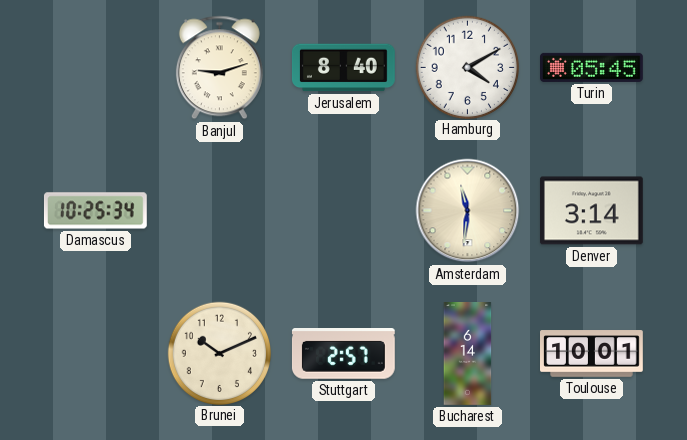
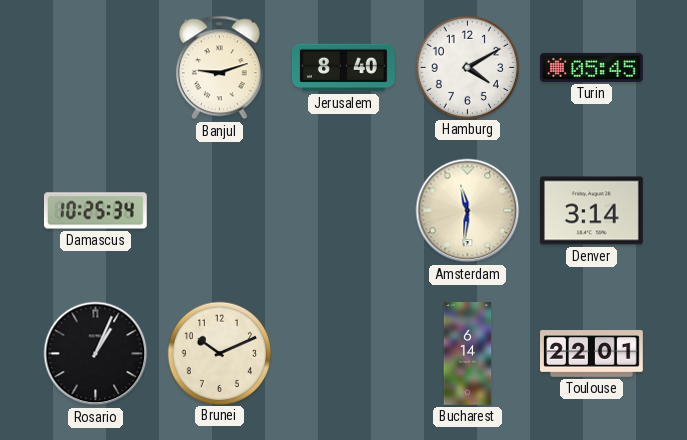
Rosario: none -> 1:04 (96, 354)
Stuttgart: 2:57 -> none (343, 354)
Toulouse: 10:01 -> 22:01 (592, 354)
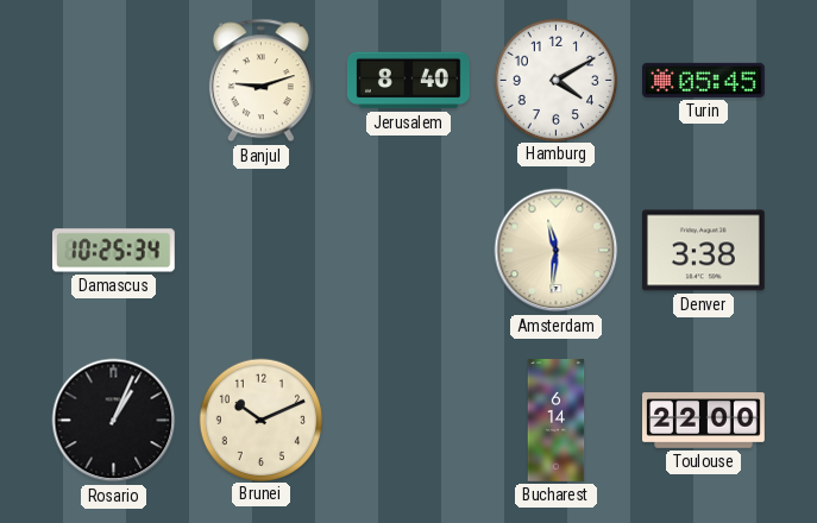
Denver: 3:14 -> 3:38 (703, 251)
Toulouse: 22:01 -> 22:00 (704, 421)
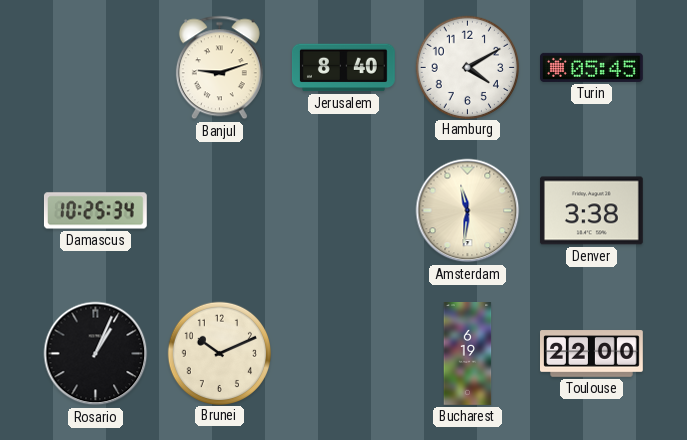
Bucharest: 6:14 -> 6:19 (468, 354)
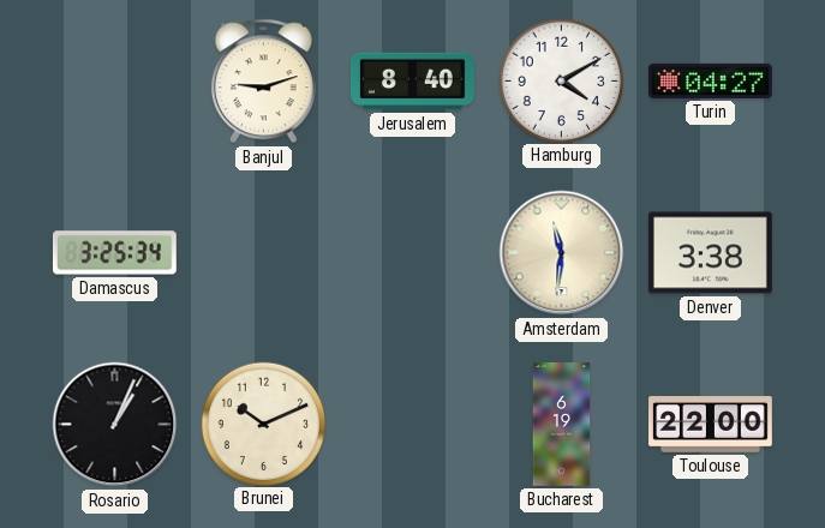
Turin: 05:45 -> 04:27 (711, 80)
Damascus: 10:25 -> 3:25 (114, 253)
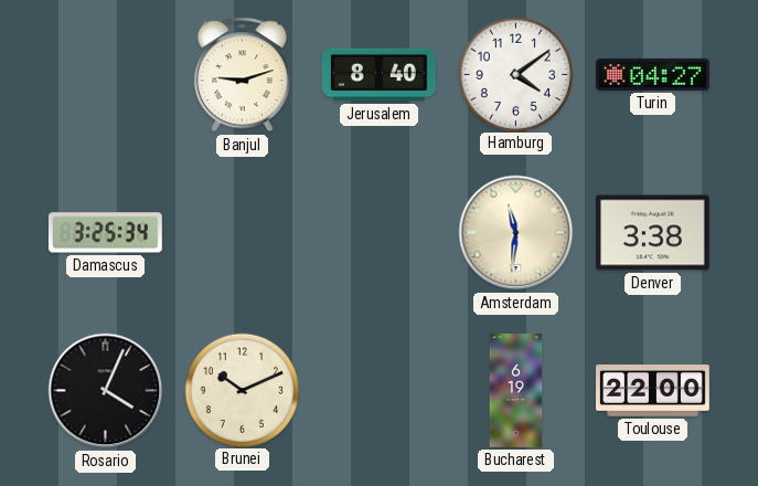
Hamburg: 4:10 -> 4:09 (515, 74)
Rosario: 1:04 -> 4:04 (106, 391)
